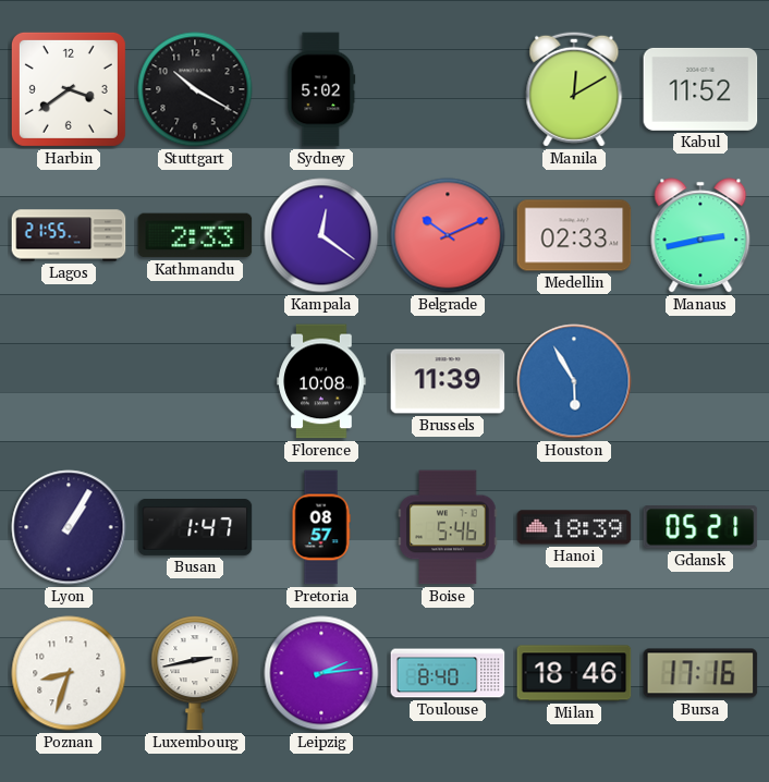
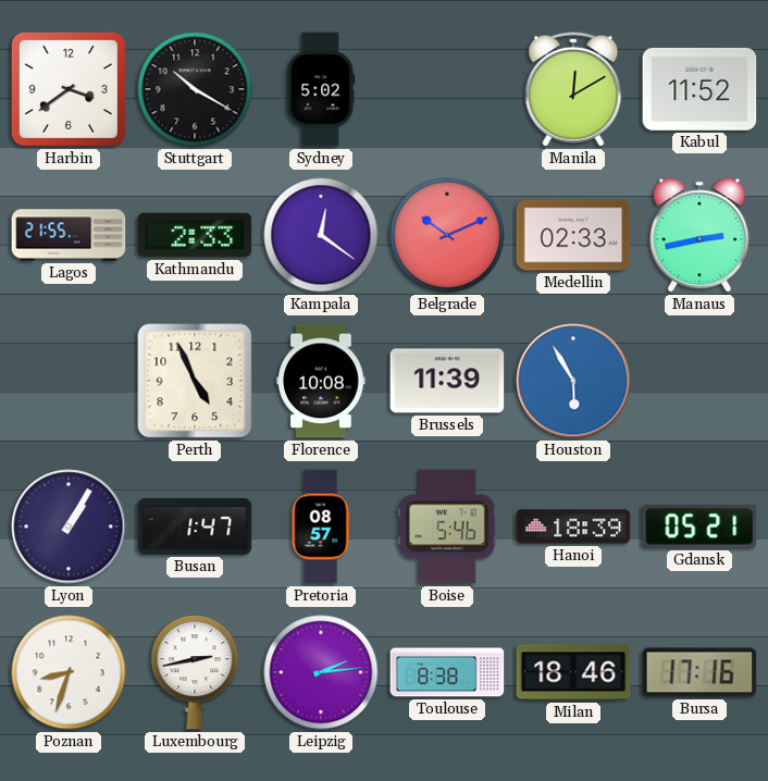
Perth: none -> 4:56 (195, 381)
Toulouse: 8:40 -> 8:38 (447, 672)
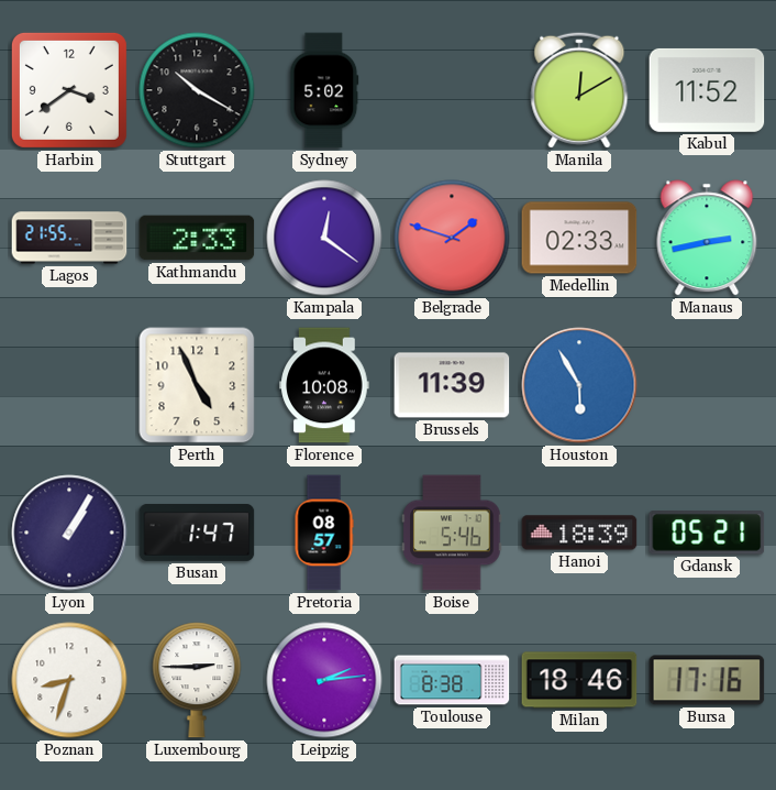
Belgrade: 10:11 -> 1:48 (452, 238)
Luxembourg: 2:43 -> 2:45 (197, 680)
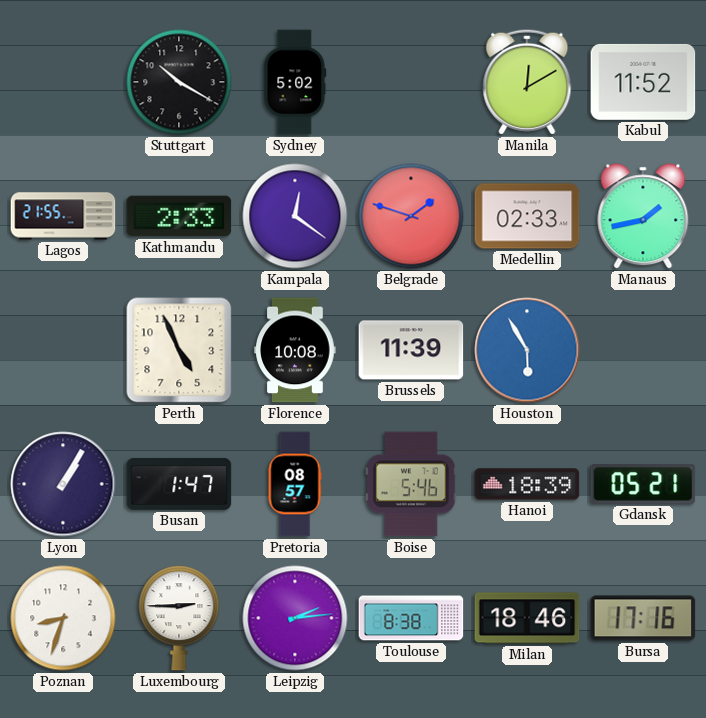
Harbin: 3:39 -> none (69, 90)
Manaus: 2:43 -> 1:43 (643, 216)
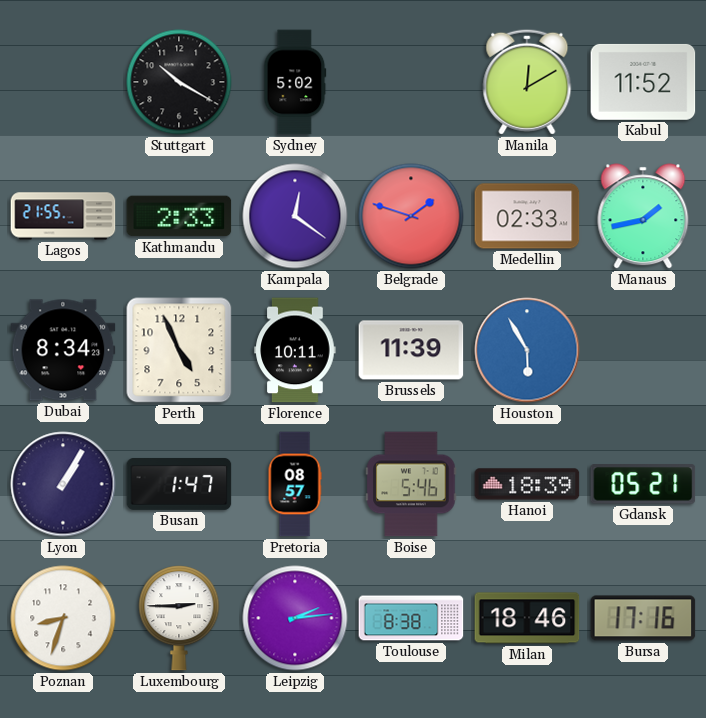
Dubai: none -> 8:34 (63, 350)
Florence: 10:08 -> 10:11 (295, 350)
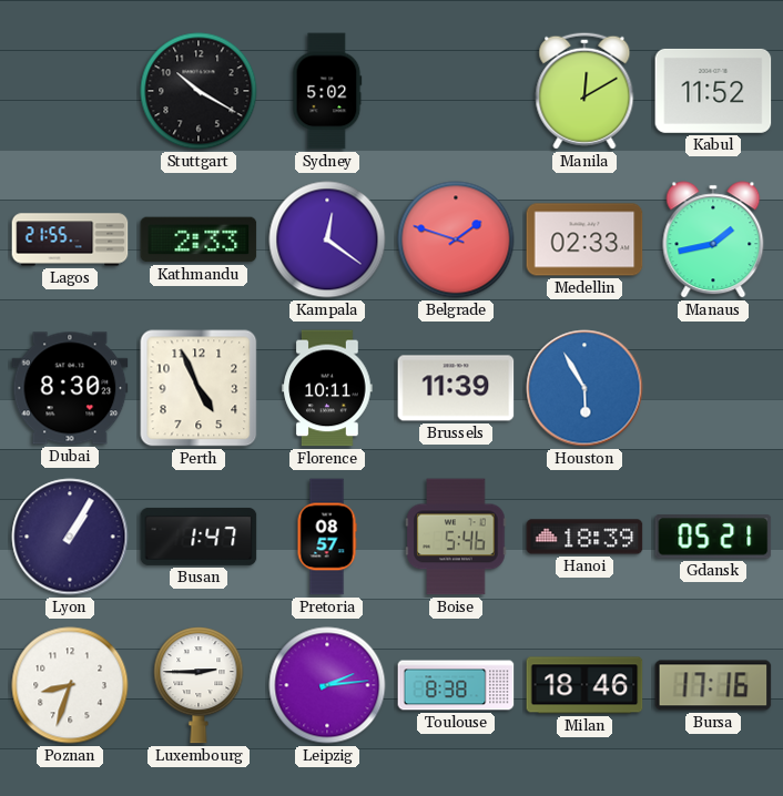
Dubai: 8:34 -> 8:30 (70, 388)
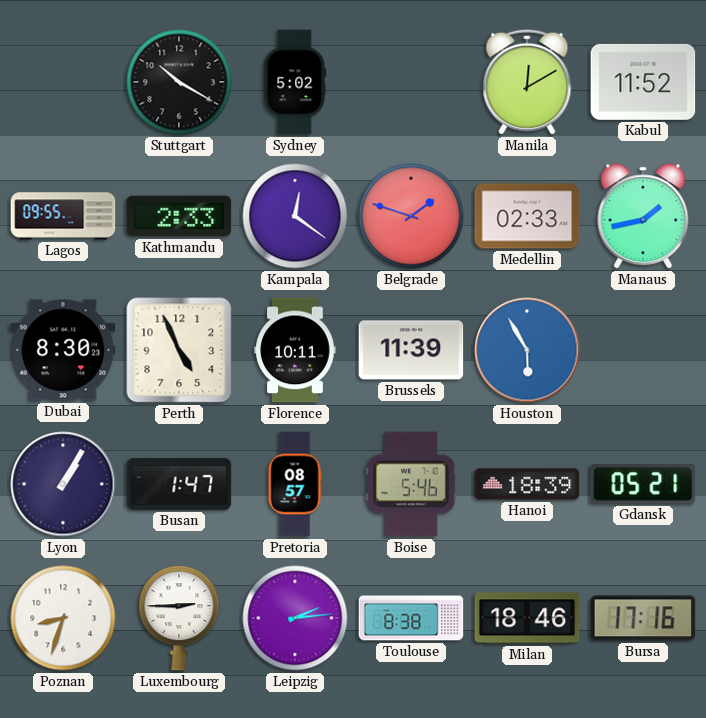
Lagos: 21:55 -> 09:55 (63, 216)
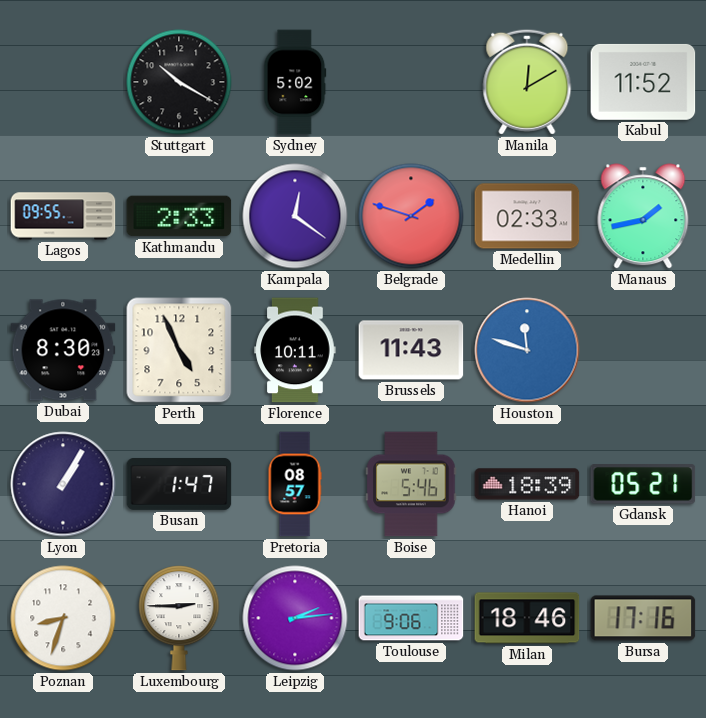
Brussels: 11:39 -> 11:43 (411, 350)
Houston: 5:55 -> 11:48 (527, 350)
Toulouse: 8:38 -> 9:06 (411, 618)
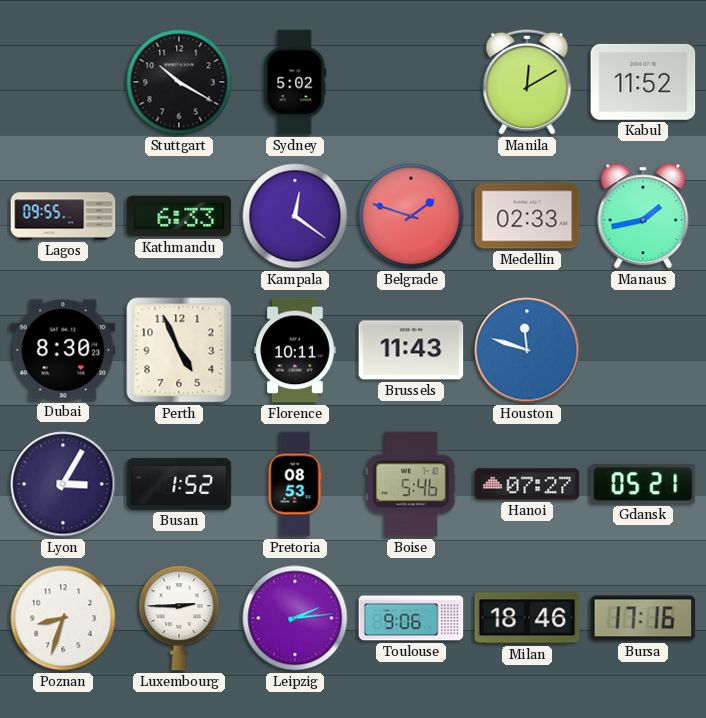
Kathmandu: 2:33 -> 6:33 (179, 216)
Lyon: 1:05 -> 3:05 (63, 484)
Busan: 1:47 -> 1:52 (179, 484)
Pretoria: 08:57 -> 08:53 (295, 484)
Hanoi: 18:39 -> 07:27 (527, 484)
